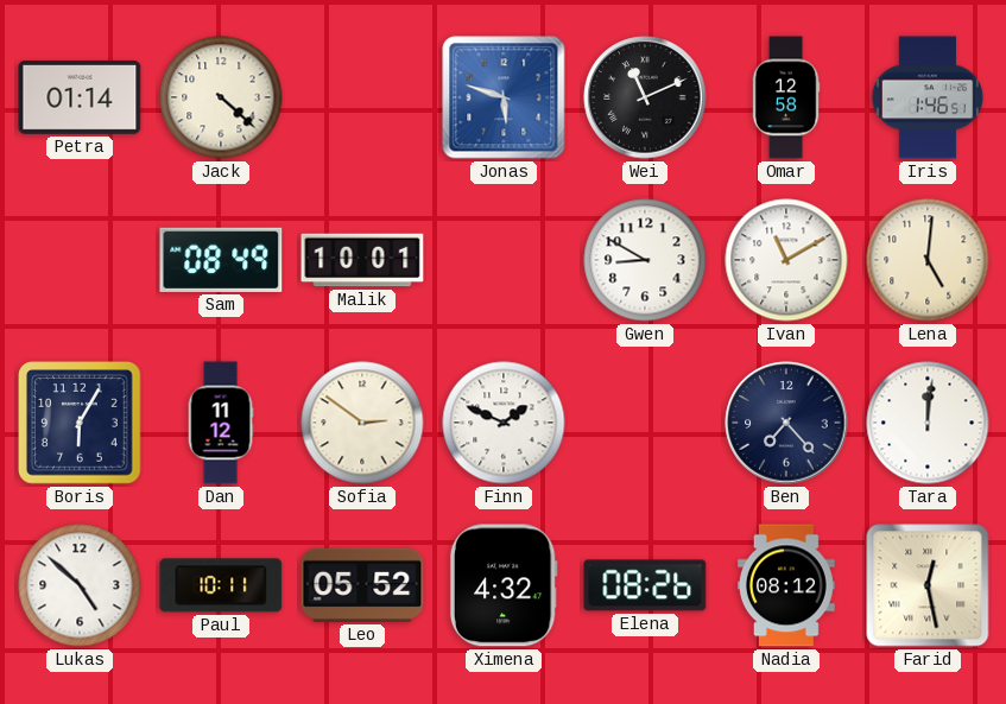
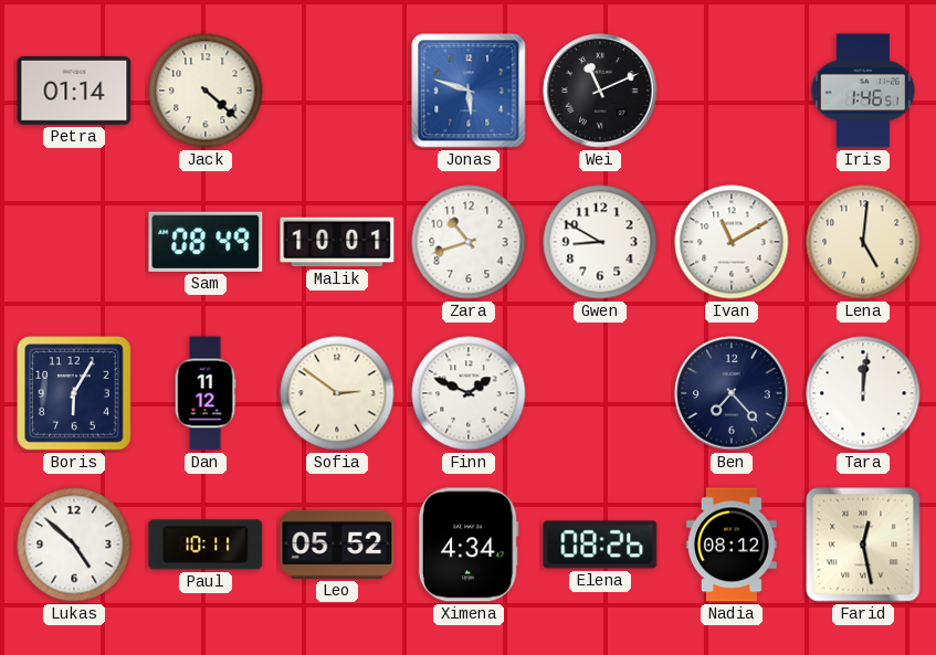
Omar: 12:58 -> none (786, 97)
Zara: none -> 10:42 (469, 242)
Ximena: 4:32 -> 4:34 (469, 545)
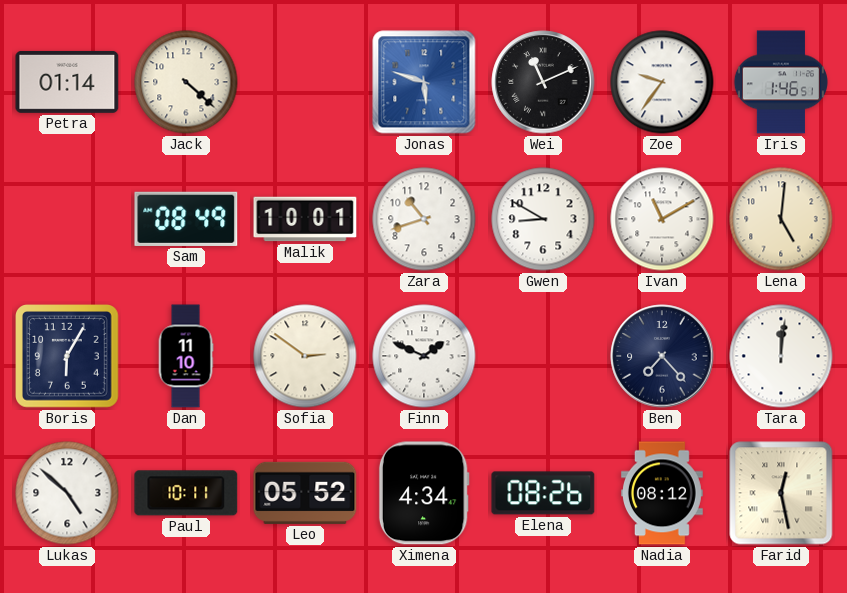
Zoe: none -> 9:36 (662, 82)
Dan: 11:12 -> 11:10 (186, 356)
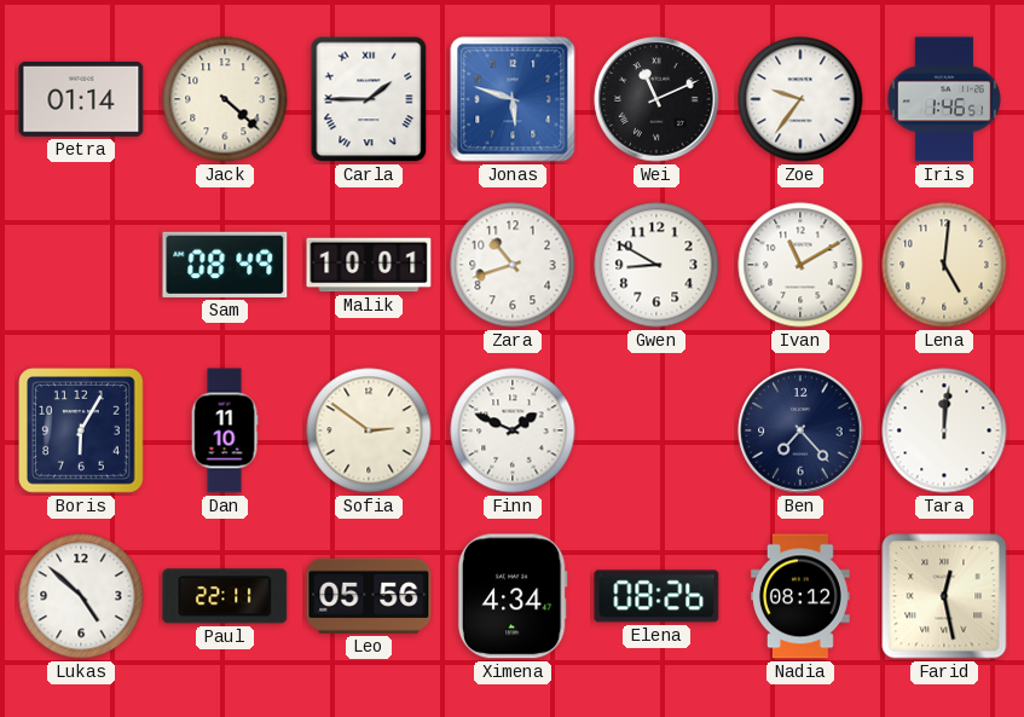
Carla: none -> 1:45 (369, 99)
Paul: 10:11 -> 22:11 (225, 596)
Leo: 05:52 -> 05:56 (369, 596)
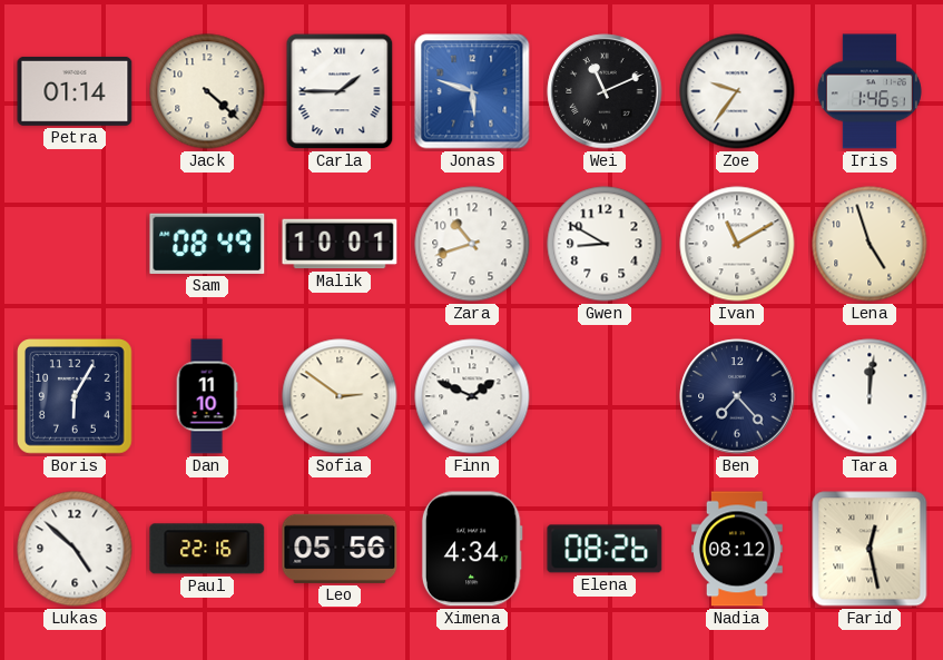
Lena: 5:01 -> 4:57 (870, 244)
Paul: 22:11 -> 22:16 (207, 549)
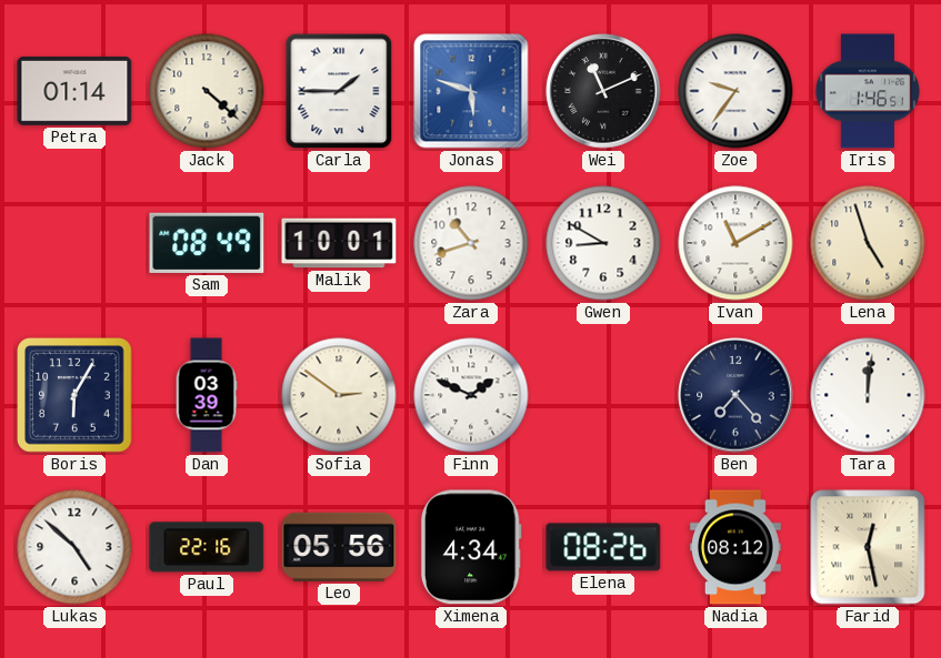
Dan: 11:10 -> 03:39 (207, 395)
